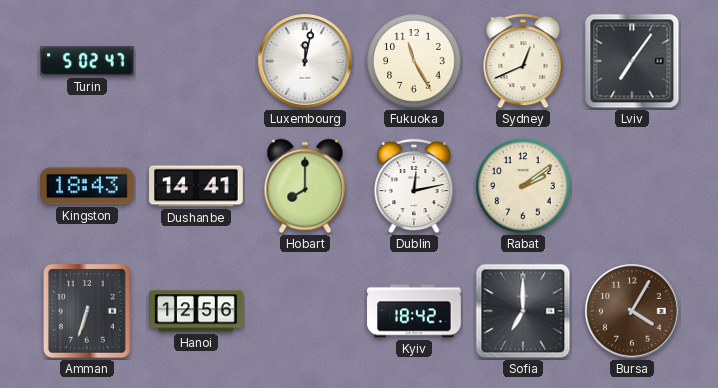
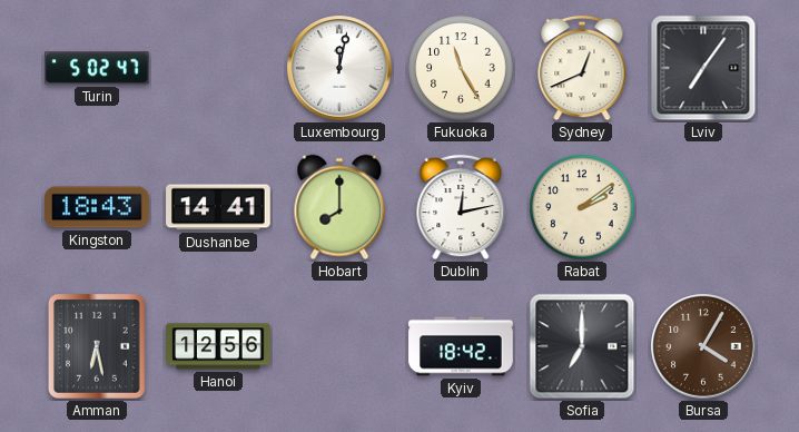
Amman: 6:33 -> 6:28 (97, 346)
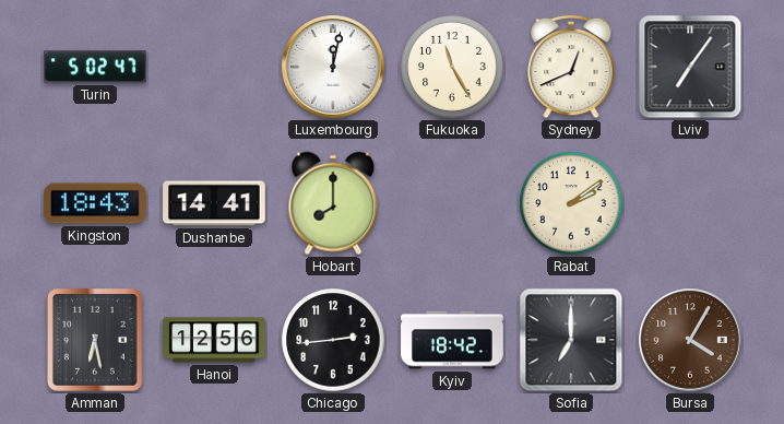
Dublin: 12:13 -> none (461, 207)
Chicago: none -> 2:44 (333, 340)
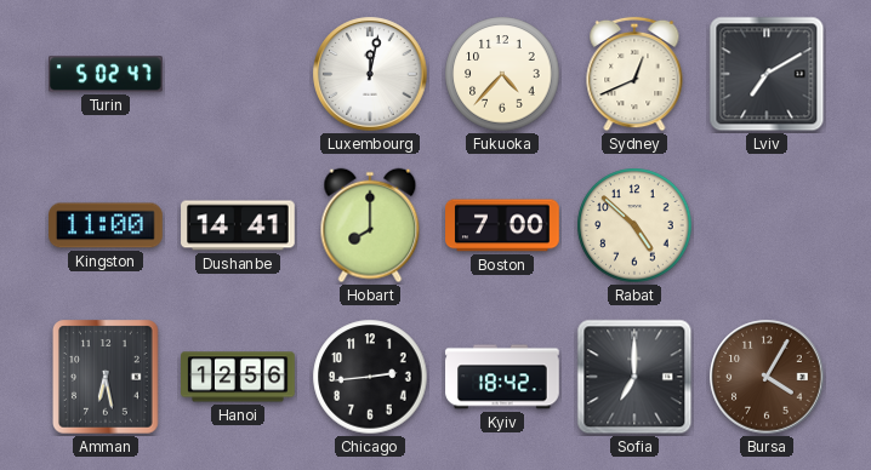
Fukuoka: 11:25 -> 4:37 (502, 74)
Lviv: 7:06 -> 7:10 (767, 74)
Kingston: 18:43 -> 11:00 (106, 225)
Boston: none -> 7:00 (502, 225)
Rabat: 2:09 -> 4:52 (634, 225)
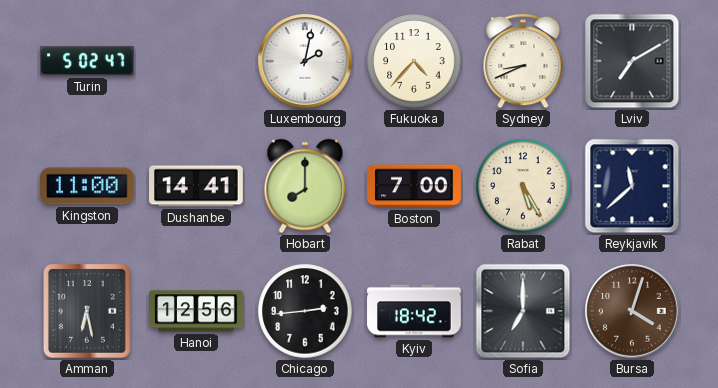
Luxembourg: 12:02 -> 2:02 (305, 61)
Sydney: 12:41 -> 8:41 (523, 61)
Rabat: 4:52 -> 5:25 (523, 186)
Reykjavik: none -> 11:38 (632, 186)
Bursa: 4:05 -> 4:03 (632, 311)
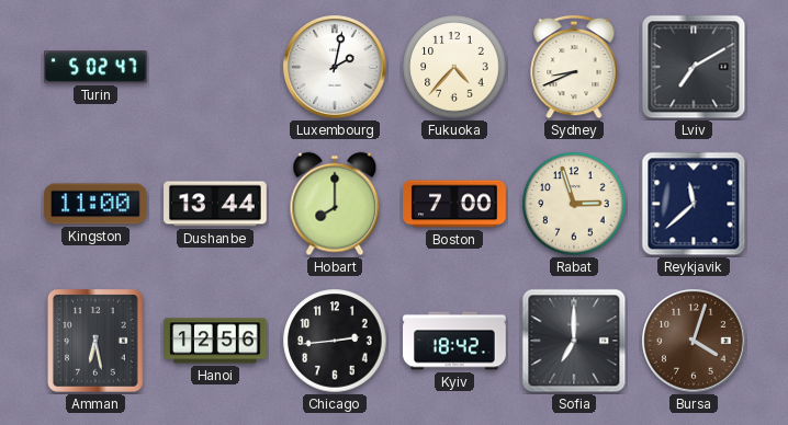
Dushanbe: 14:41 -> 13:44 (215, 204)
Rabat: 5:25 -> 2:57 (574, 204)
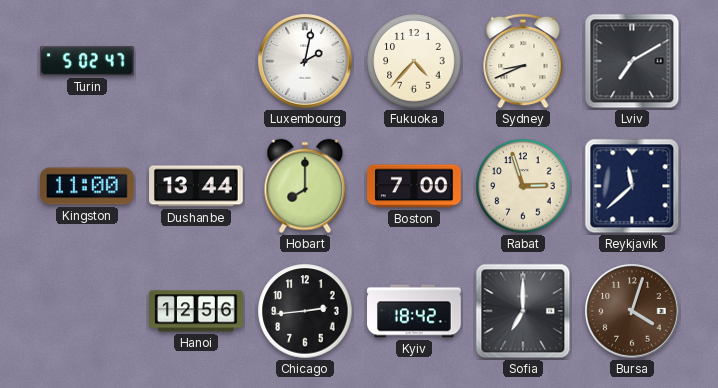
Amman: 6:28 -> none (95, 341)
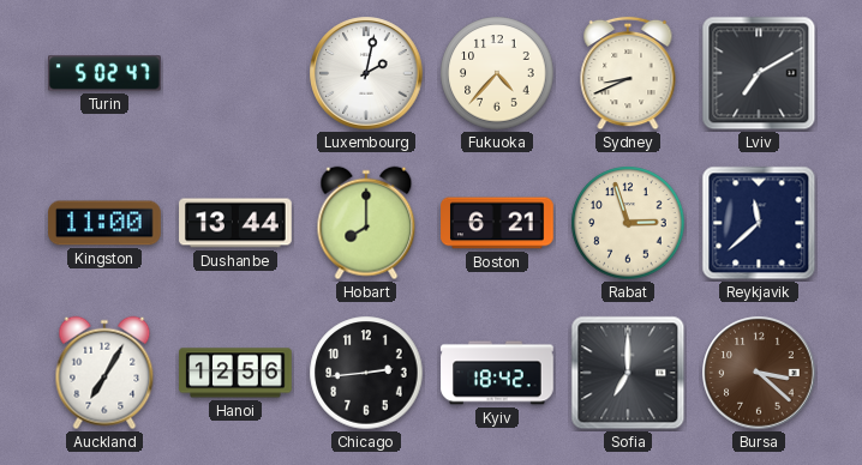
Boston: 7:00 -> 6:21 (497, 223)
Auckland: none -> 7:05 (104, 373)
Bursa: 4:03 -> 3:22 (759, 373)
